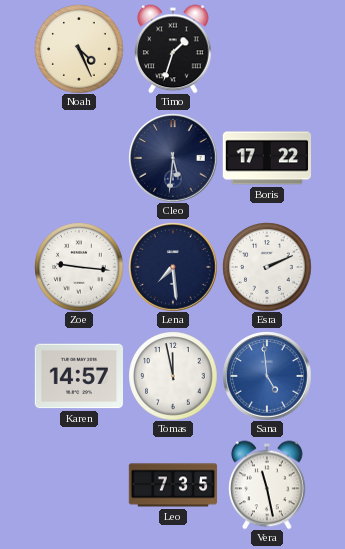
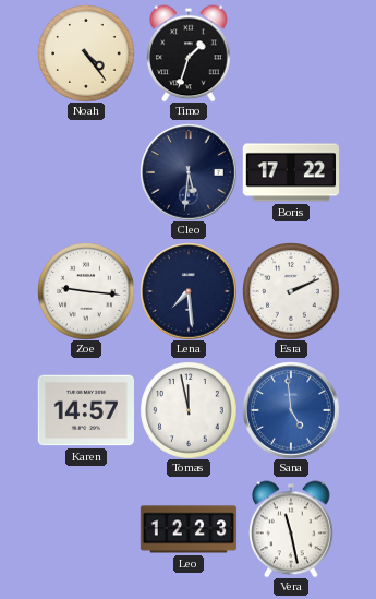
Noah: 4:26 -> 4:24 (86, 53)
Leo: 7:35 -> 12:23 (189, 529)
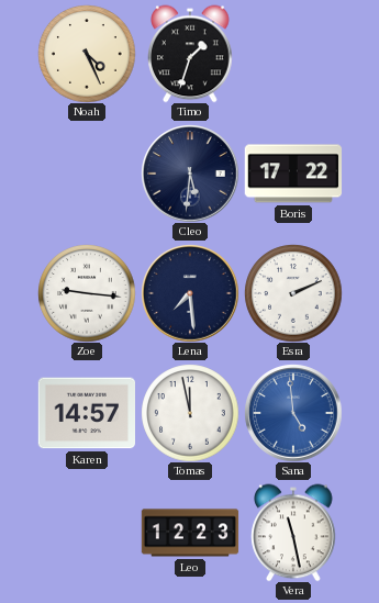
Noah: 4:24 -> 4:26 (87, 54)
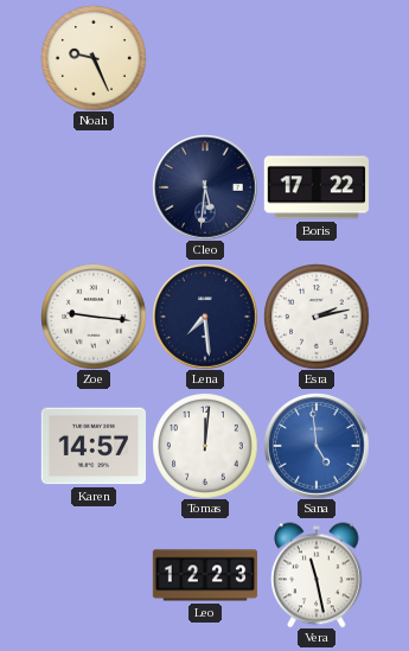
Noah: 4:26 -> 9:26 (94, 58)
Timo: 1:33 -> none (190, 54)
Esra: 2:11 -> 2:13 (317, 317)
Tomas: 11:58 -> 12:01 (205, 446)
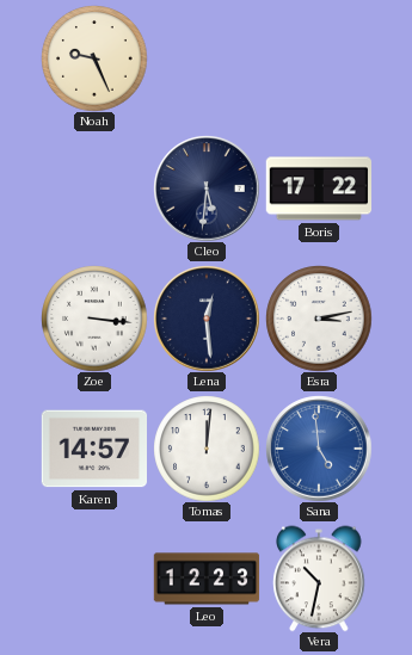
Zoe: 9:16 -> 3:16 (94, 319)
Lena: 7:29 -> 12:29 (207, 319)
Esra: 2:13 -> 3:13 (319, 319)
Vera: 11:28 -> 10:32 (319, 579)
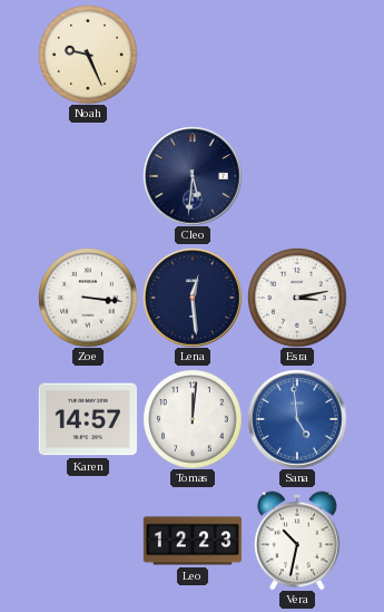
Boris: 17:22 -> none (319, 189)
